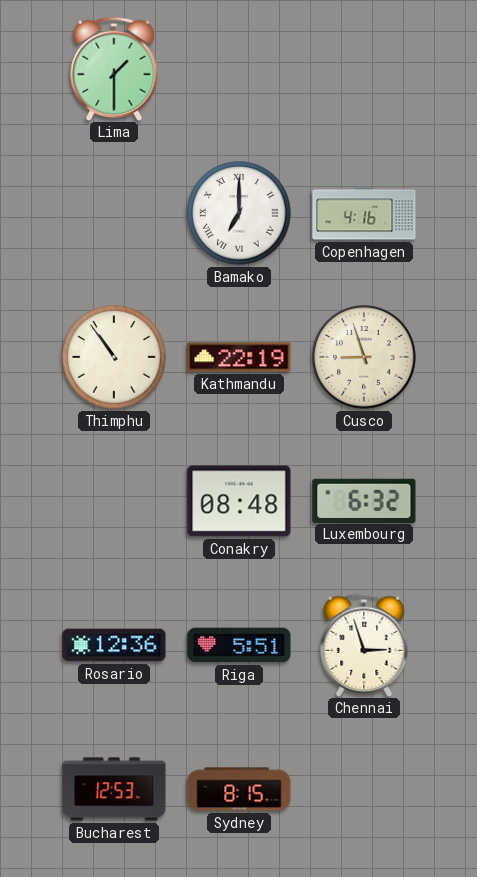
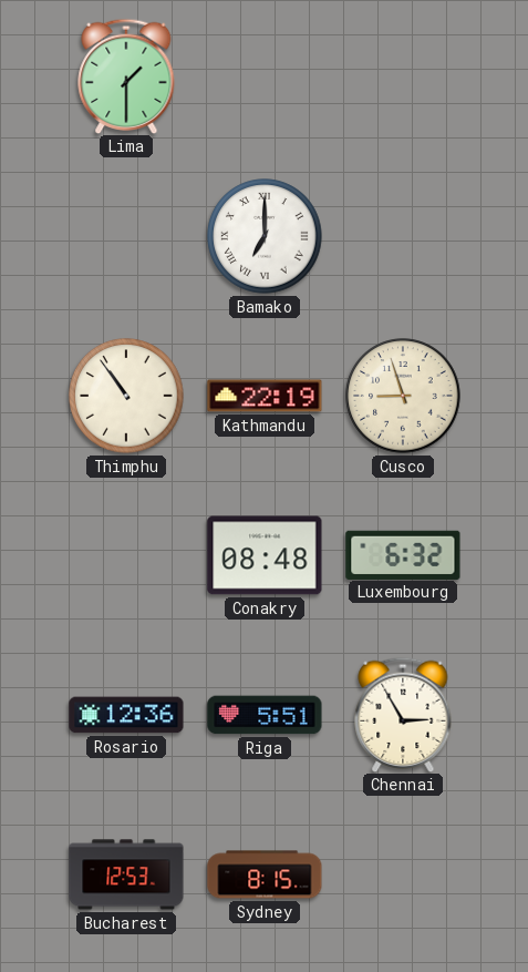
Copenhagen: 4:16 -> none (364, 213)
Chennai: 2:57 -> 2:55 (403, 714)
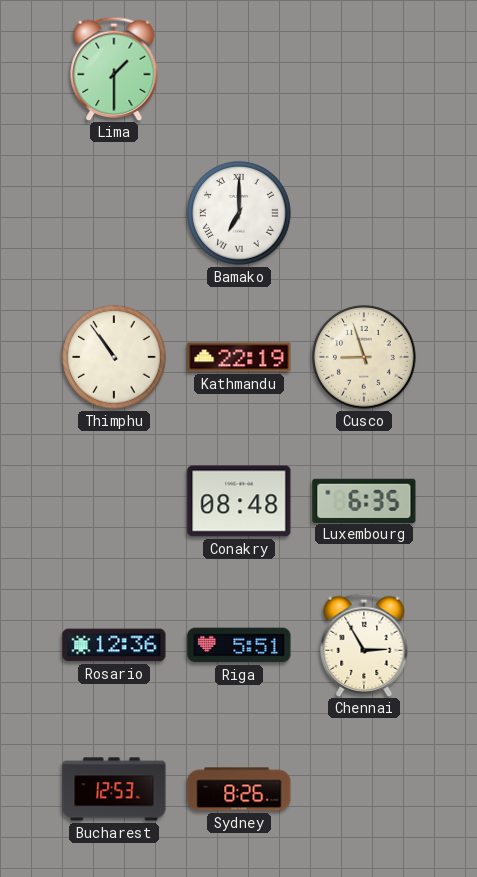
Luxembourg: 6:32 -> 6:35 (364, 500)
Sydney: 8:15 -> 8:26 (239, 789)
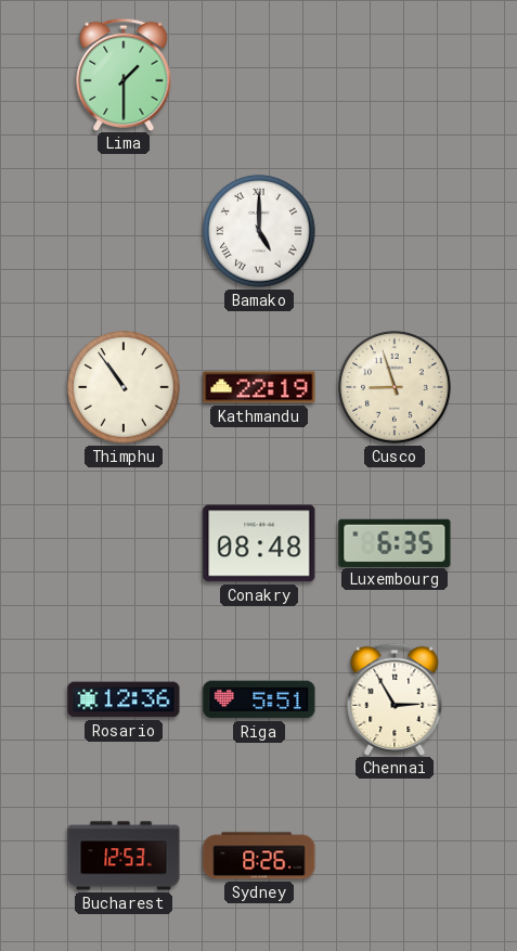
Bamako: 7:00 -> 5:00 (259, 231)
